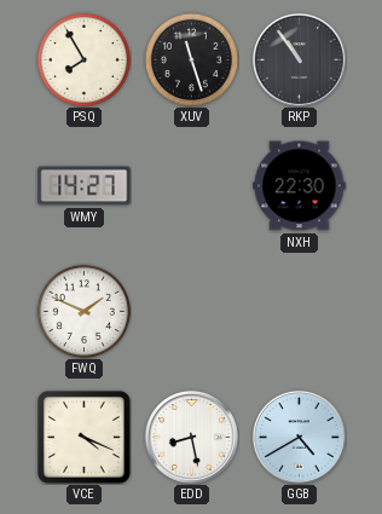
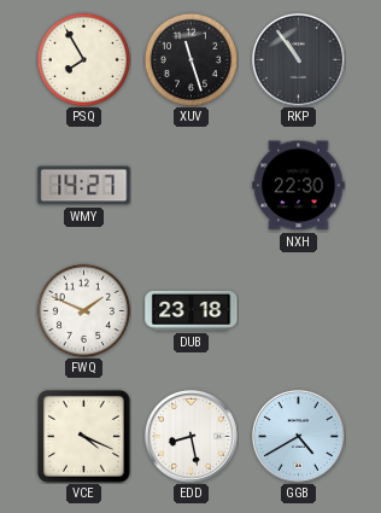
DUB: none -> 23:18 (192, 310)
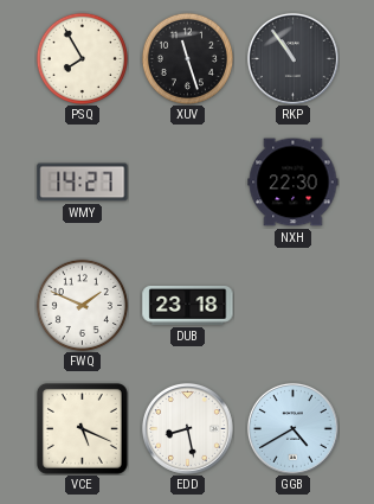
VCE: 4:19 -> 5:19 (82, 428)
